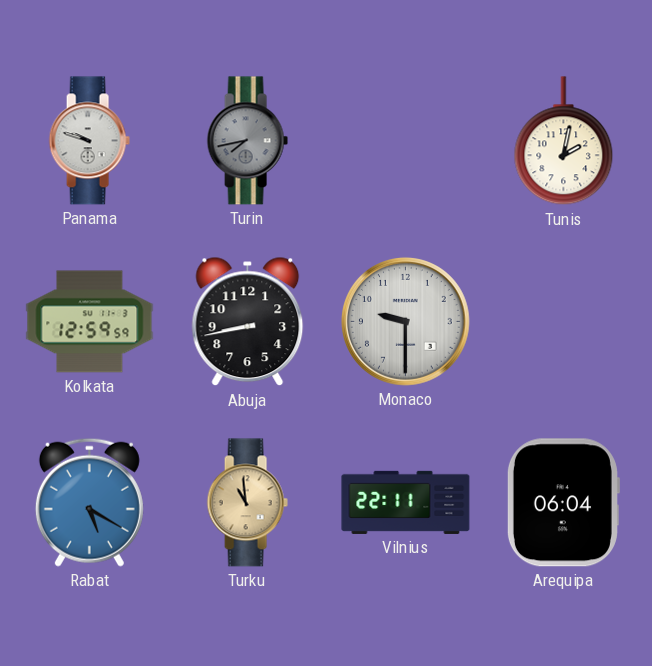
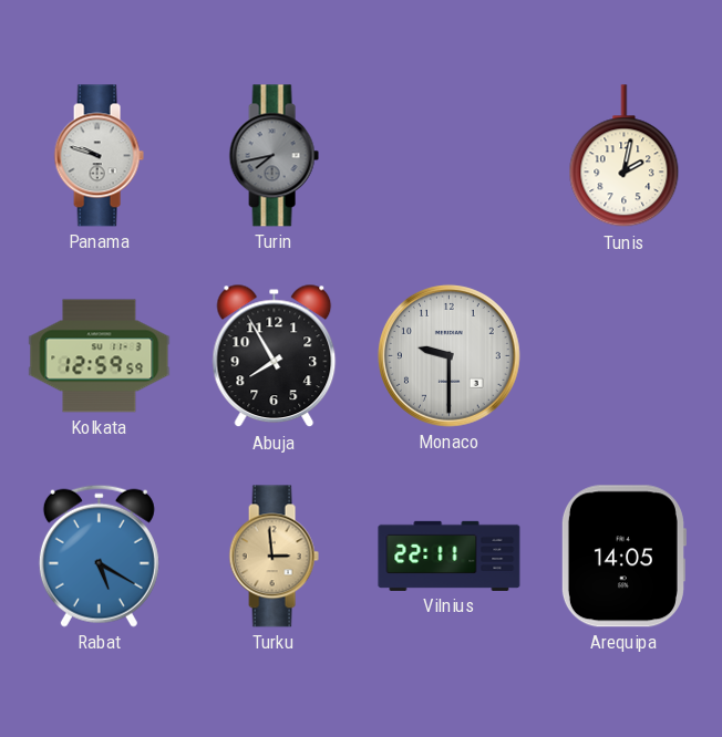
Abuja: 8:43 -> 7:55 (275, 356)
Turku: 10:59 -> 2:59 (274, 557)
Arequipa: 06:04 -> 14:05 (623, 557)
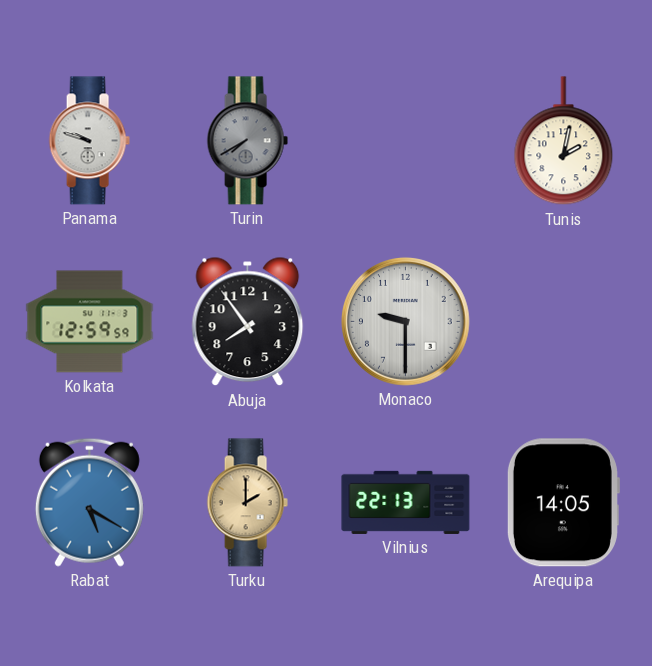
Turin: 7:43 -> 7:40 (247, 141)
Abuja: 7:55 -> 7:54 (248, 322)
Turku: 2:59 -> 2:00 (247, 503)
Vilnius: 22:11 -> 22:13 (406, 502)
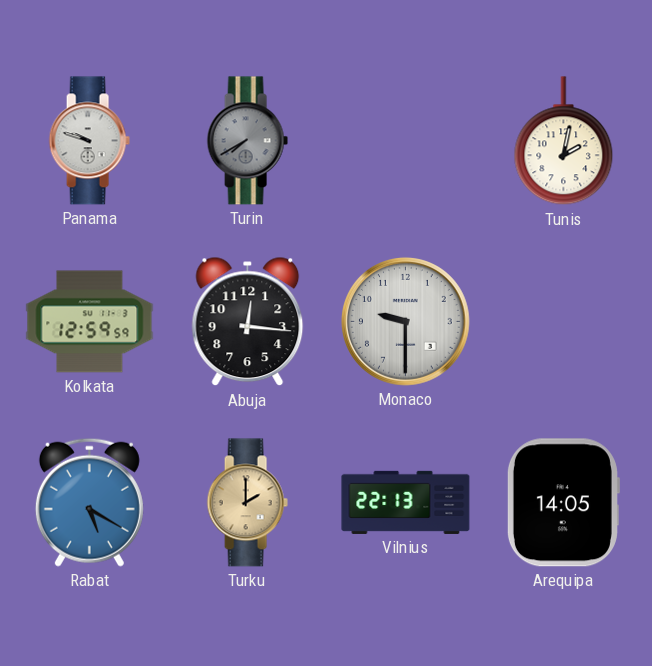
Abuja: 7:54 -> 12:16 (248, 322)
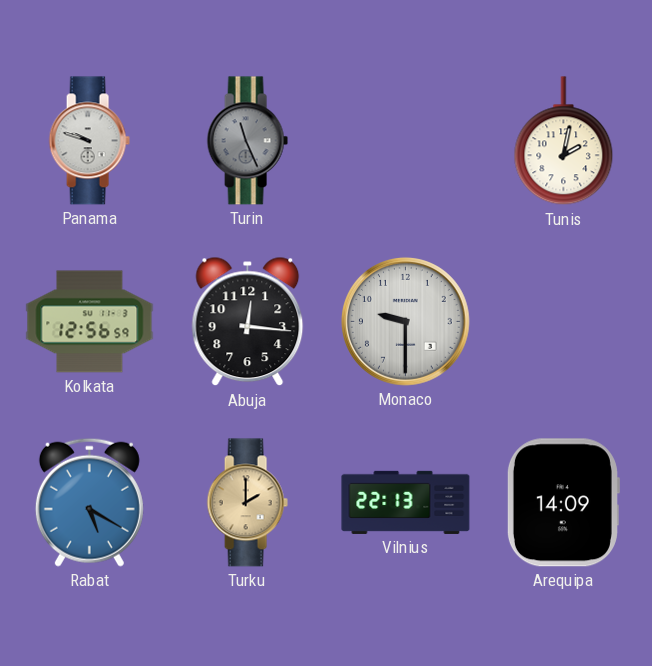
Turin: 7:40 -> 11:26 (247, 141)
Kolkata: 12:59 -> 12:56 (90, 322)
Arequipa: 14:05 -> 14:09 (563, 503)
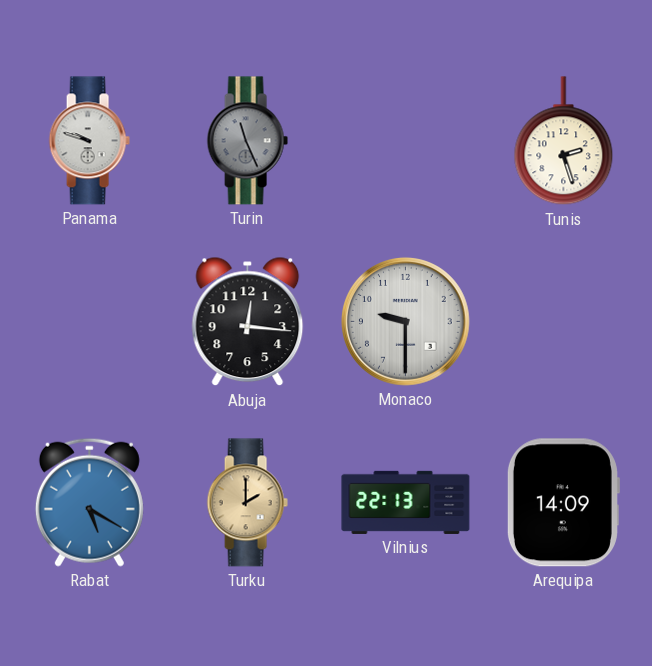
Tunis: 2:02 -> 2:27 (564, 141)
Kolkata: 12:56 -> none (90, 322)
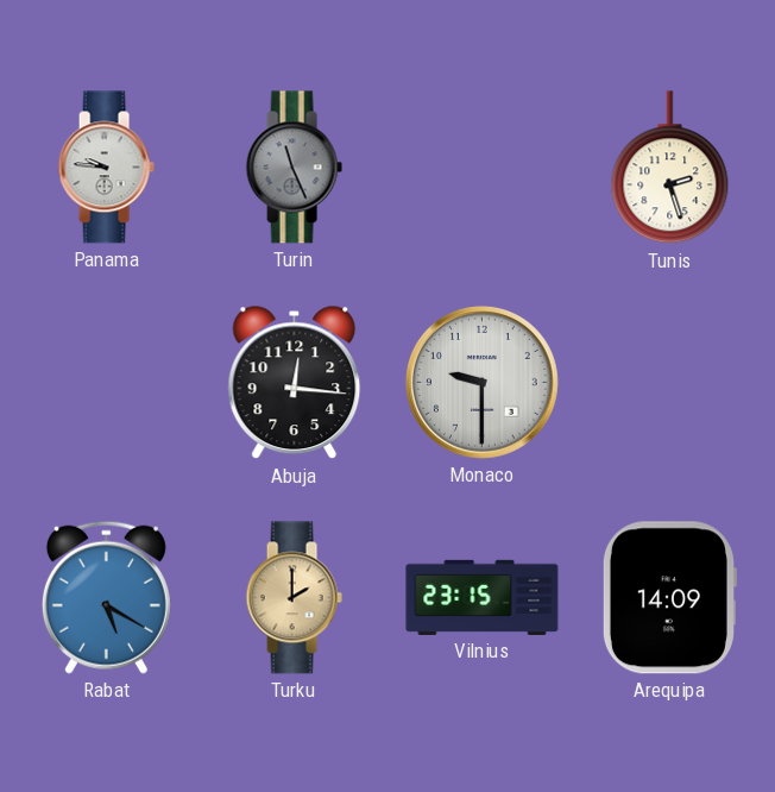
Panama: 9:48 -> 9:46 (106, 168)
Vilnius: 22:13 -> 23:15 (483, 597)
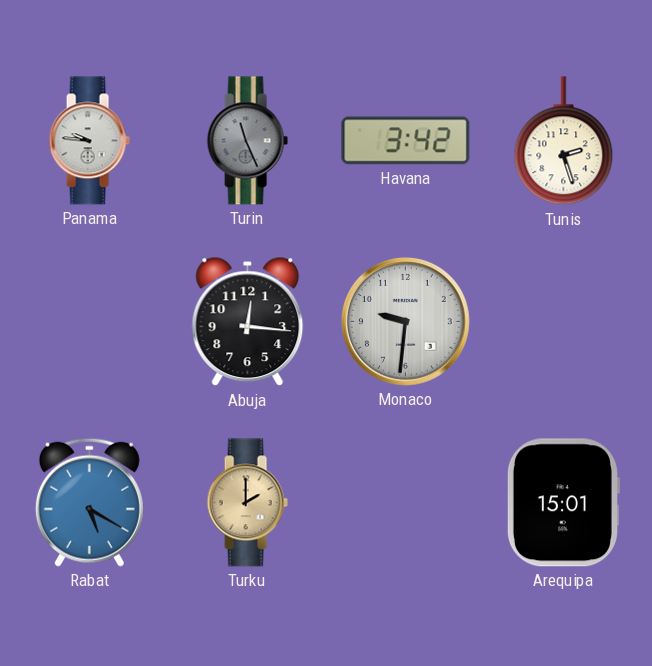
Havana: none -> 3:42 (406, 141)
Monaco: 9:30 -> 9:31 (405, 321)
Vilnius: 23:15 -> none (483, 597)
Arequipa: 14:09 -> 15:01 (563, 503)
